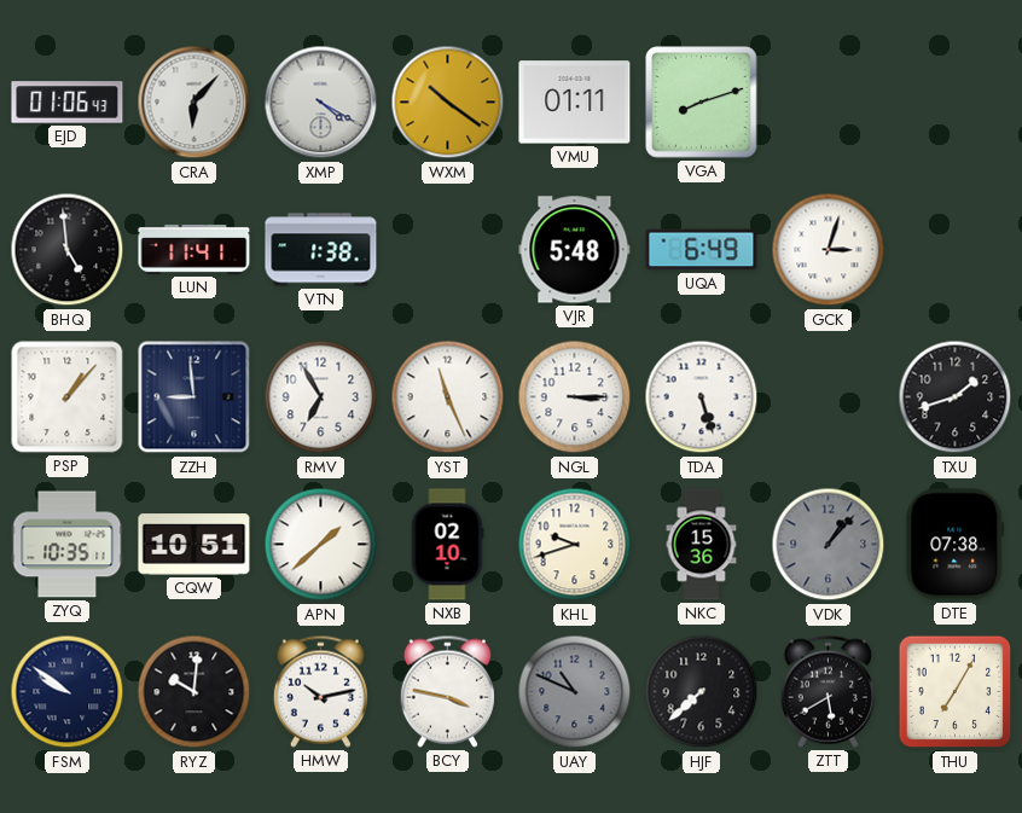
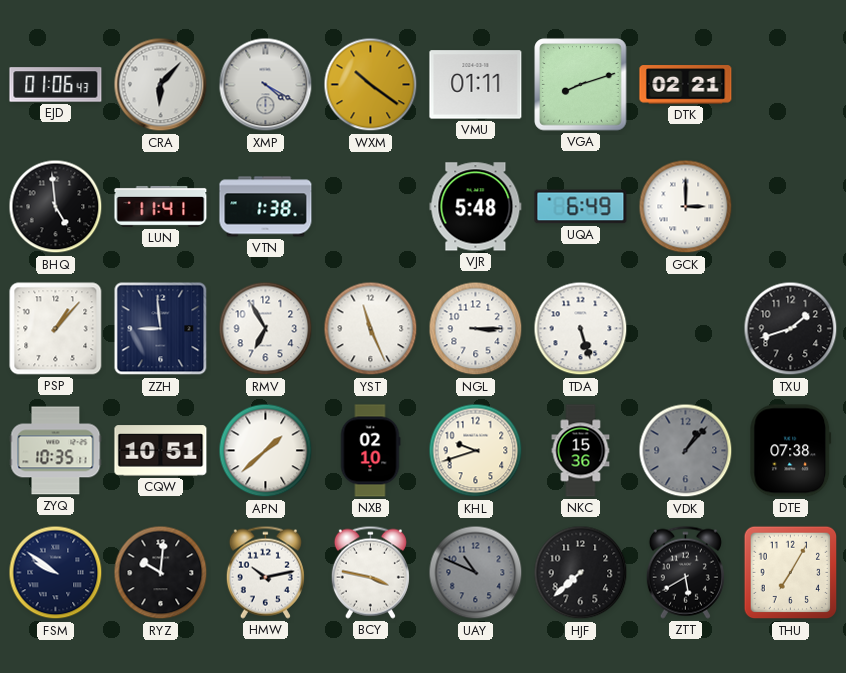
DTK: none -> 02:21 (686, 85)
GCK: 3:03 -> 3:00 (686, 207)
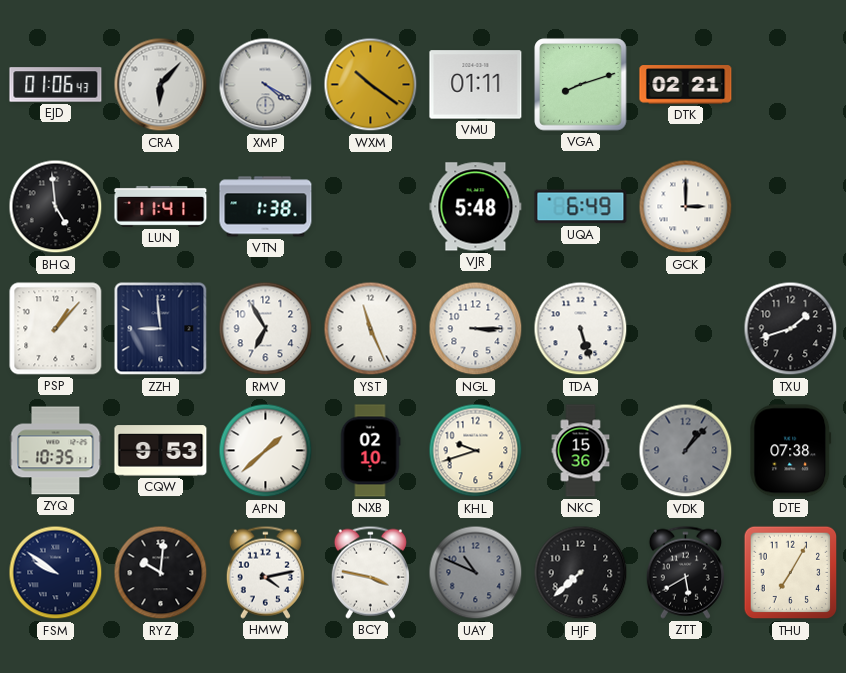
CQW: 10:51 -> 9:53 (161, 451)
HMW: 10:13 -> 4:13 (265, 572)
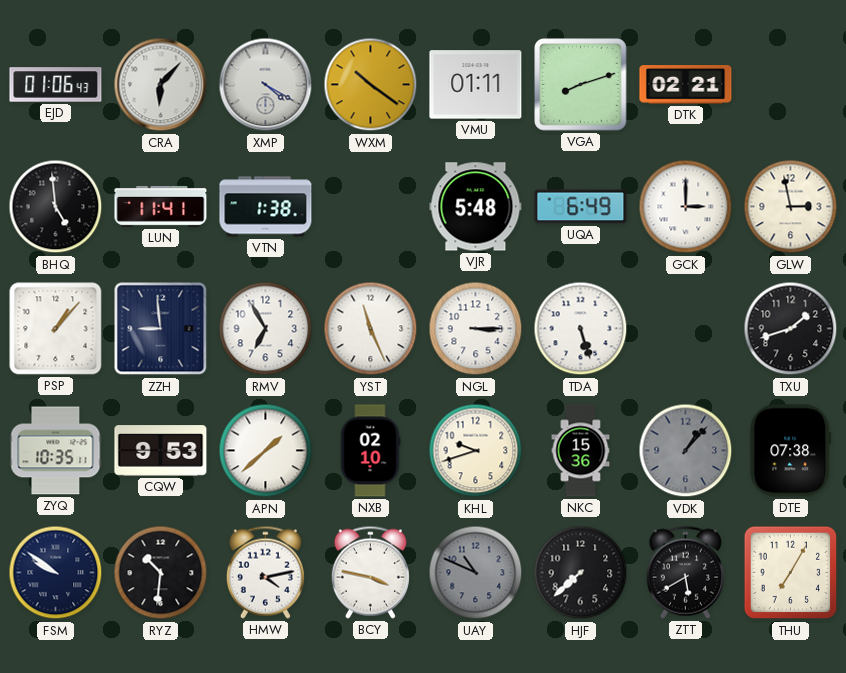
GLW: none -> 2:58 (791, 207)
RYZ: 10:01 -> 10:31 (161, 573)
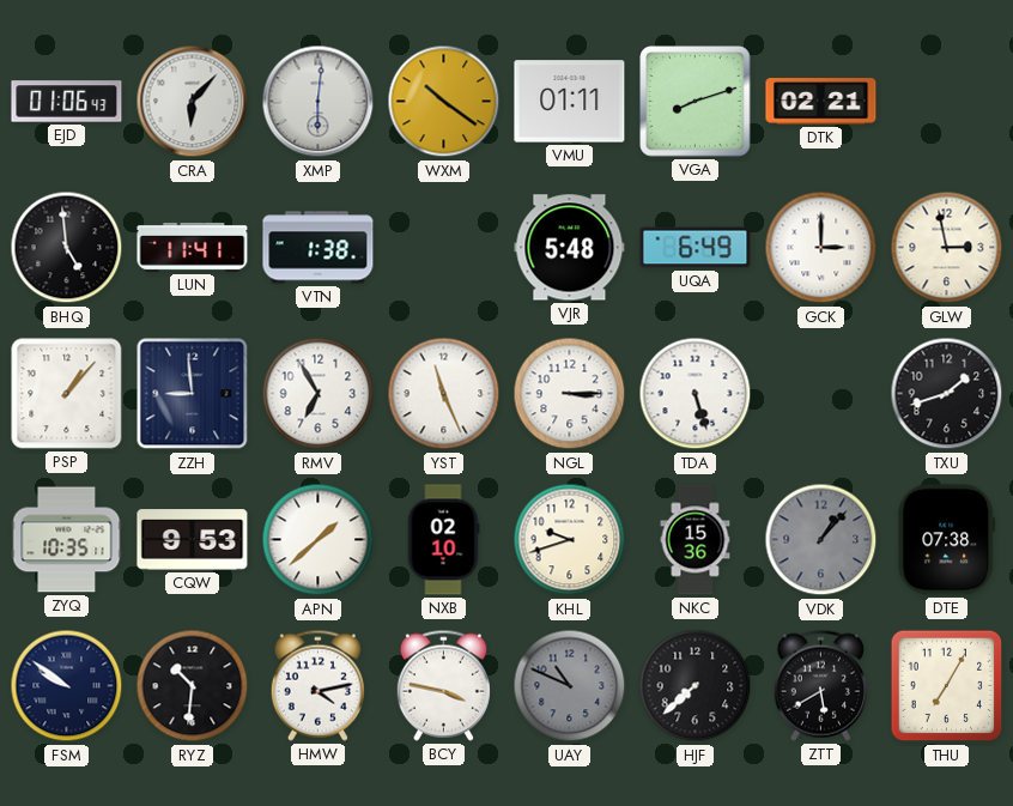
XMP: 4:20 -> 6:01 (319, 102)
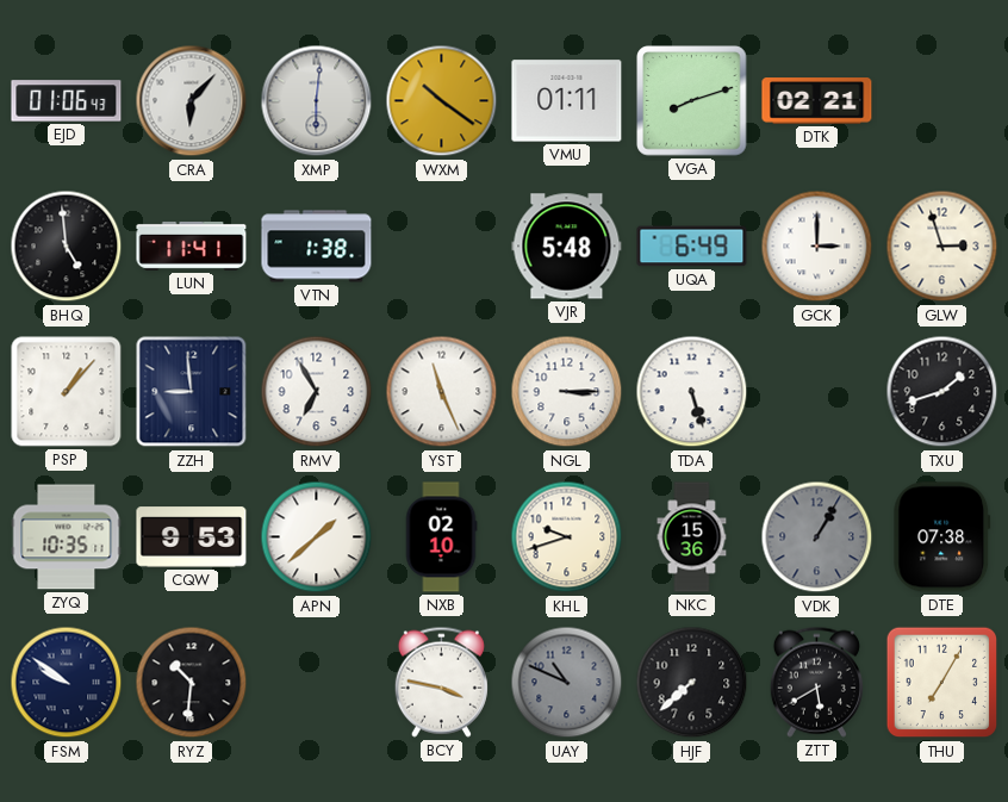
GLW: 2:58 -> 2:57 (942, 247)
VDK: 1:07 -> 1:05 (817, 537)
HMW: 4:13 -> none (317, 685)
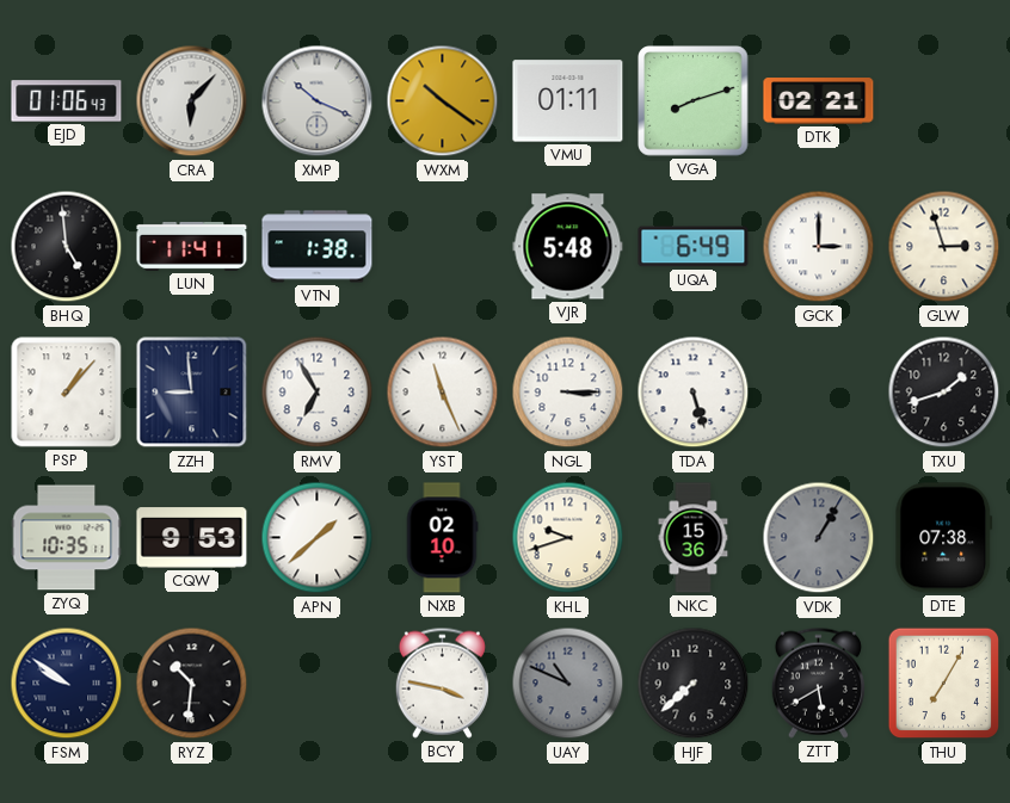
XMP: 6:01 -> 10:19 (318, 101)
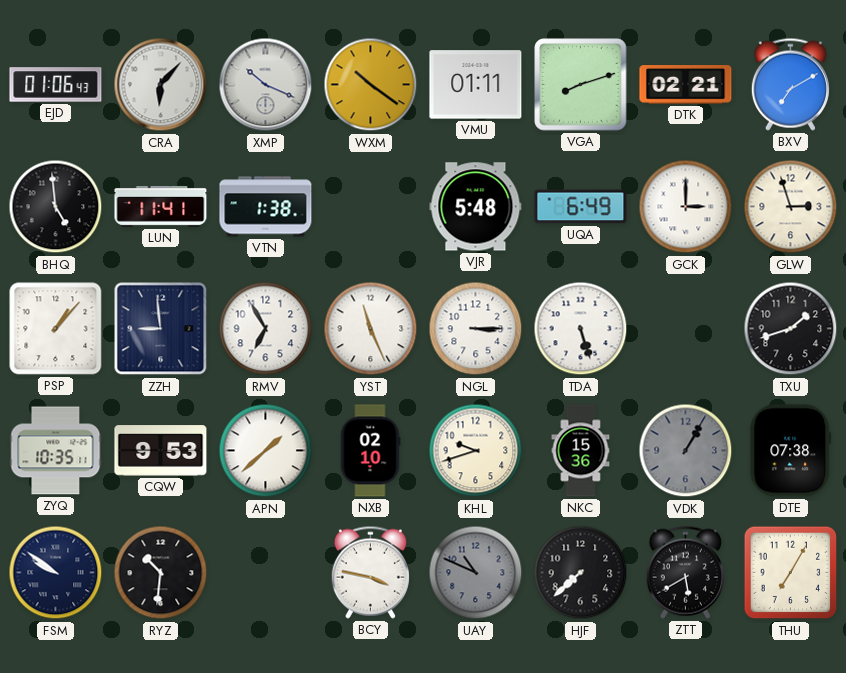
BXV: none -> 7:10 (790, 84)
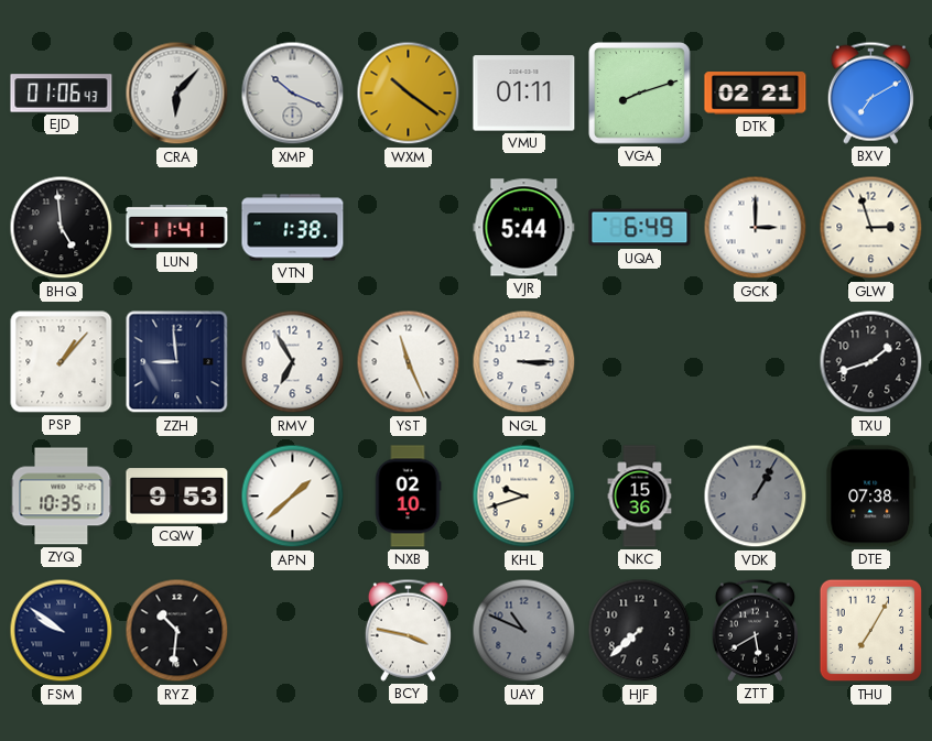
VJR: 5:48 -> 5:44 (524, 228)
TDA: 5:27 -> none (581, 329)
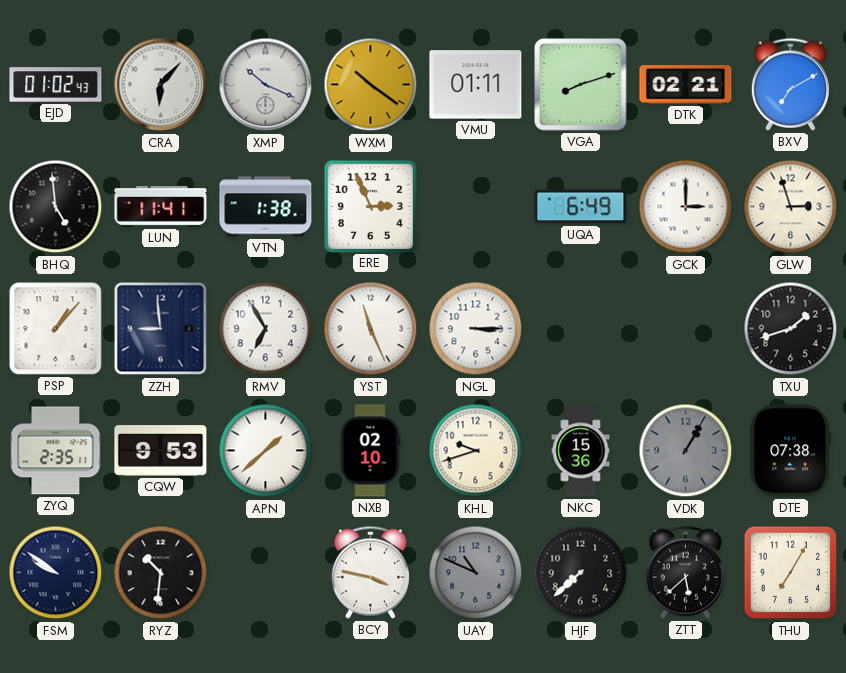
EJD: 01:06 -> 01:02 (56, 85)
ERE: none -> 2:56 (370, 206)
VJR: 5:44 -> none (524, 228)
ZYQ: 10:35 -> 2:35 (56, 451)
ZTT: 5:40 -> 5:38 (685, 572)
